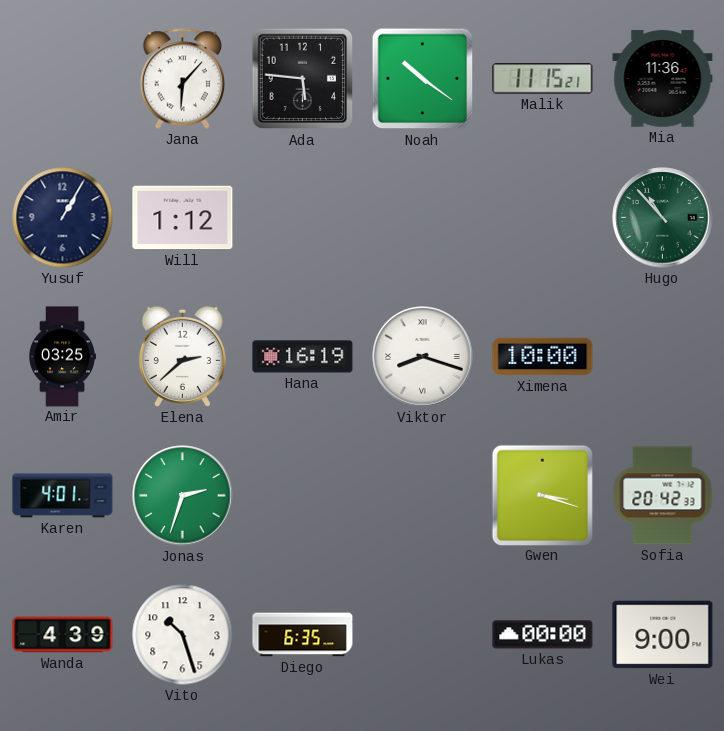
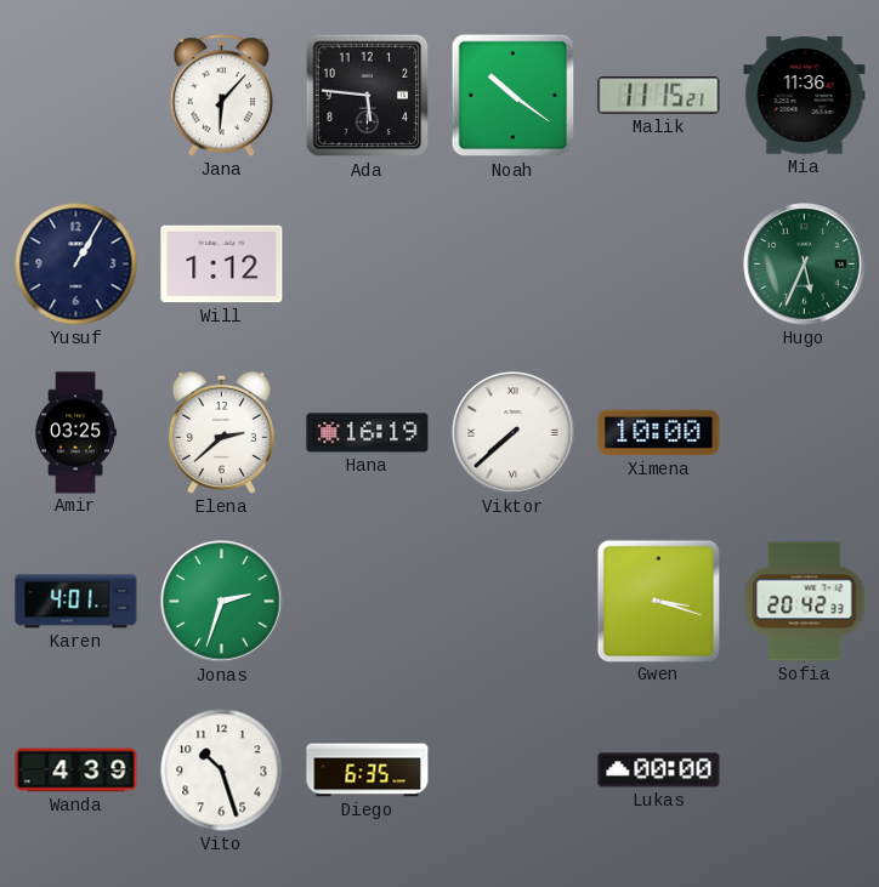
Hugo: 10:53 -> 5:34 (805, 265)
Viktor: 8:18 -> 7:38 (514, 433)
Wei: 9:00 -> none (663, 635)
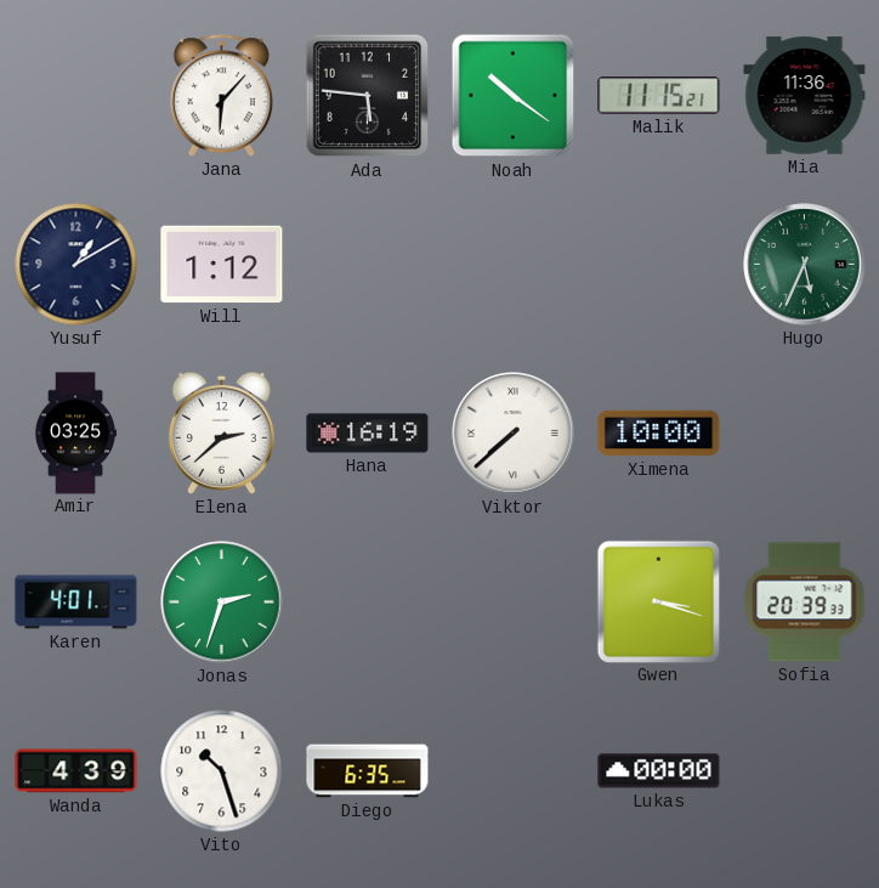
Yusuf: 1:05 -> 1:10 (76, 265)
Sofia: 20:42 -> 20:39 (805, 603)
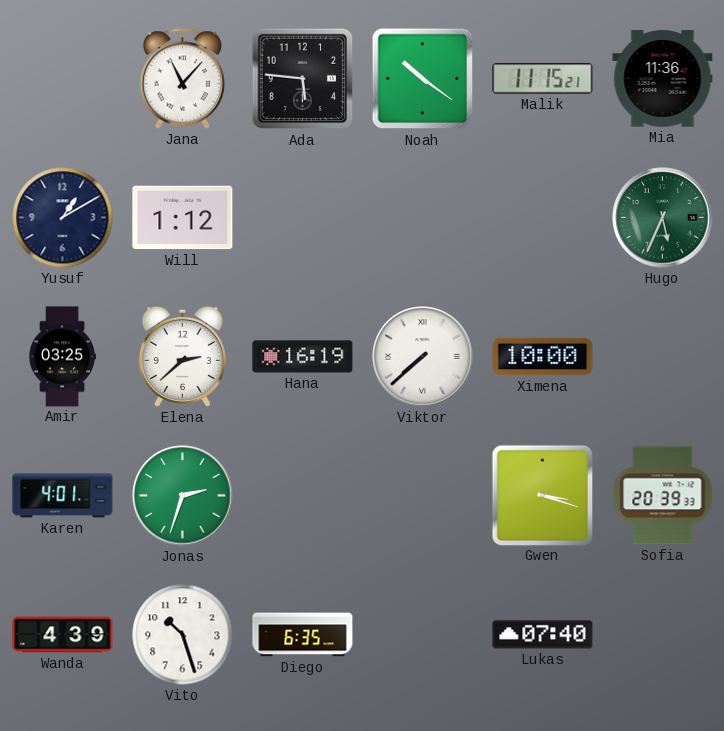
Jana: 6:07 -> 11:07 (182, 79)
Lukas: 00:00 -> 07:40 (543, 635)
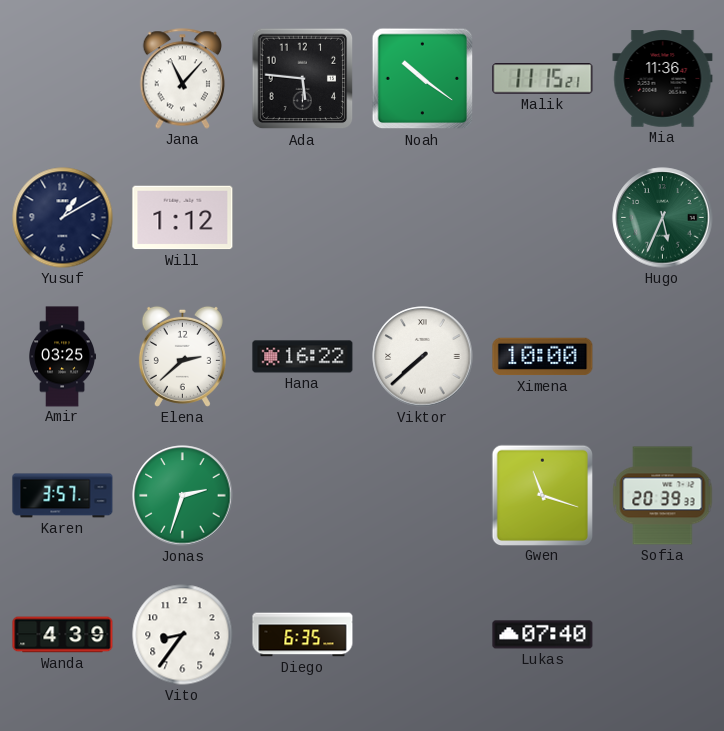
Hana: 16:19 -> 16:22 (303, 357)
Karen: 4:01 -> 3:57 (63, 496)
Gwen: 3:18 -> 11:18 (542, 495)
Vito: 10:27 -> 8:36 (183, 635)
